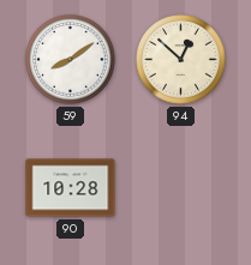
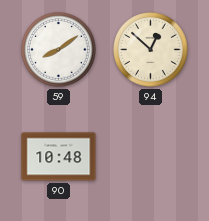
90: 10:28 -> 10:48 (59, 157)
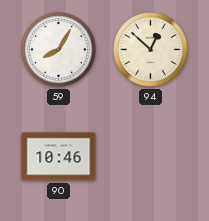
59: 8:09 -> 8:05 (59, 50)
90: 10:48 -> 10:46 (59, 157)
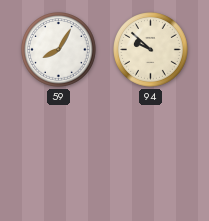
94: 12:52 -> 9:52 (151, 50)
90: 10:46 -> none (59, 157)
